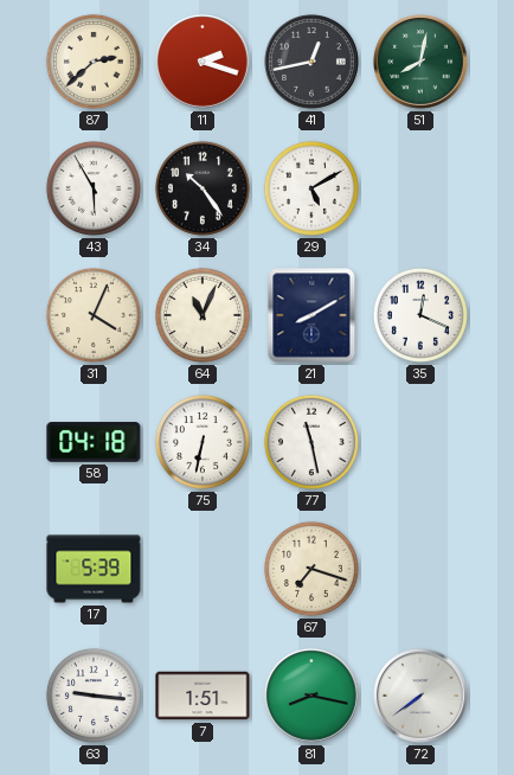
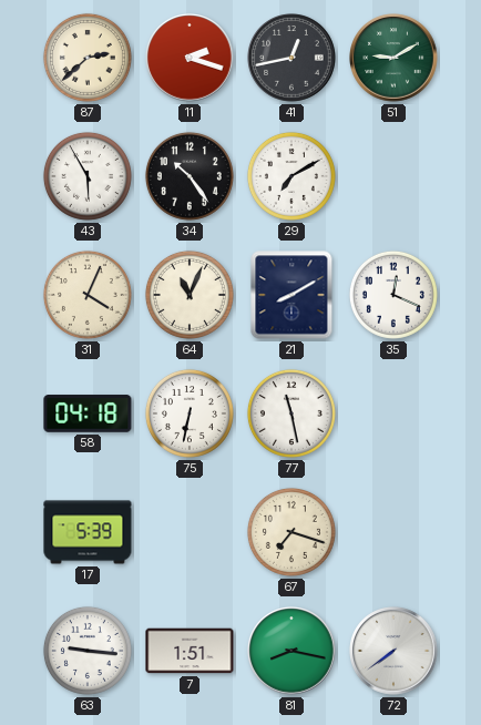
51: 8:02 -> 9:10 (393, 58)
29: 5:10 -> 7:10 (291, 176)
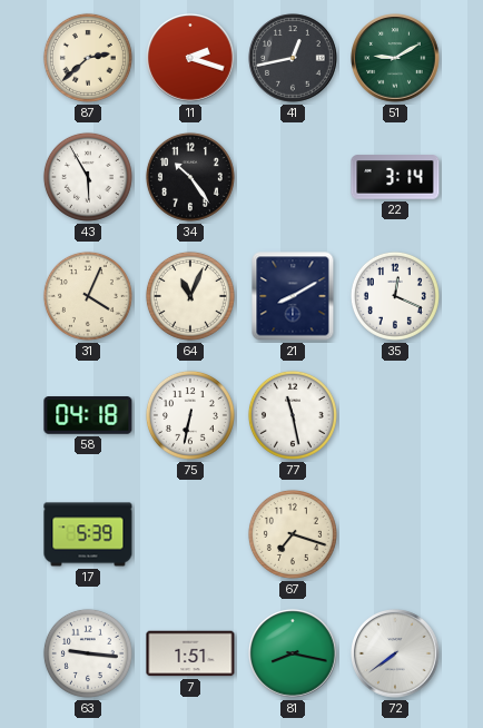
29: 7:10 -> none (291, 176)
22: none -> 3:14 (395, 177)
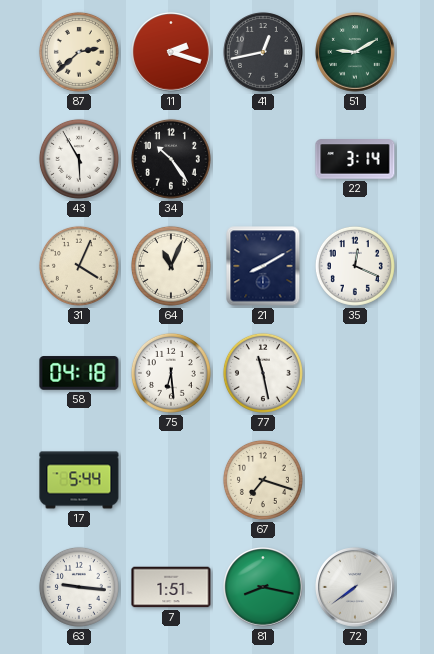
75: 6:32 -> 6:29 (171, 373)
17: 5:39 -> 5:44 (79, 480)
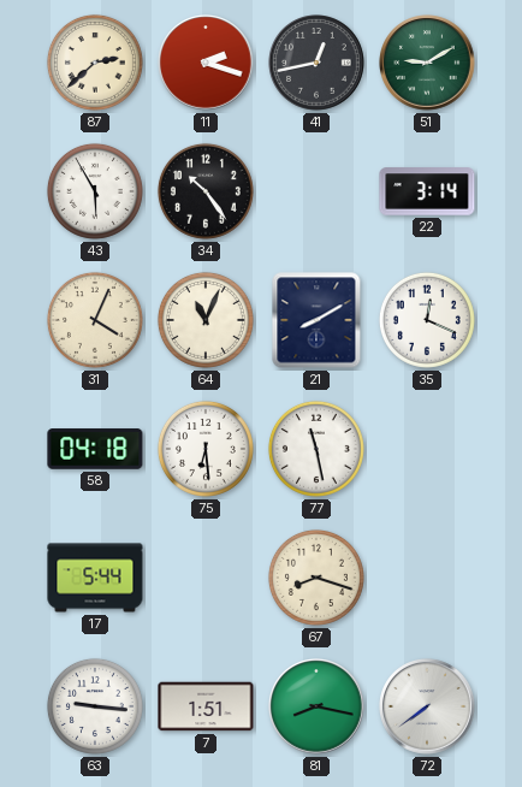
67: 7:18 -> 8:18 (316, 578)
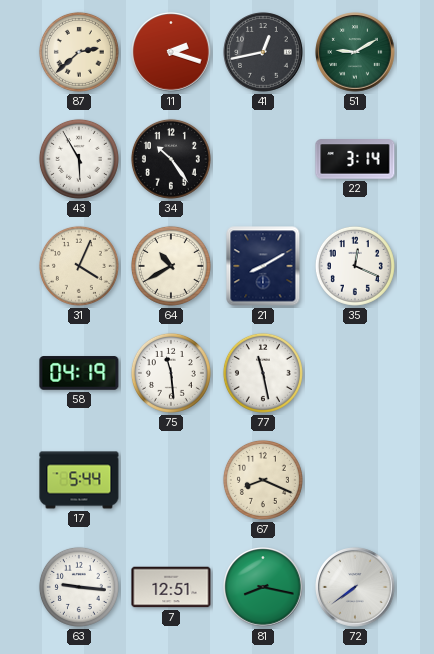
64: 11:04 -> 10:40 (171, 266)
58: 04:18 -> 04:19 (79, 373)
75: 6:29 -> 11:29 (171, 373)
67: 8:18 -> 8:19 (263, 480)
7: 1:51 -> 12:51 (171, 587)
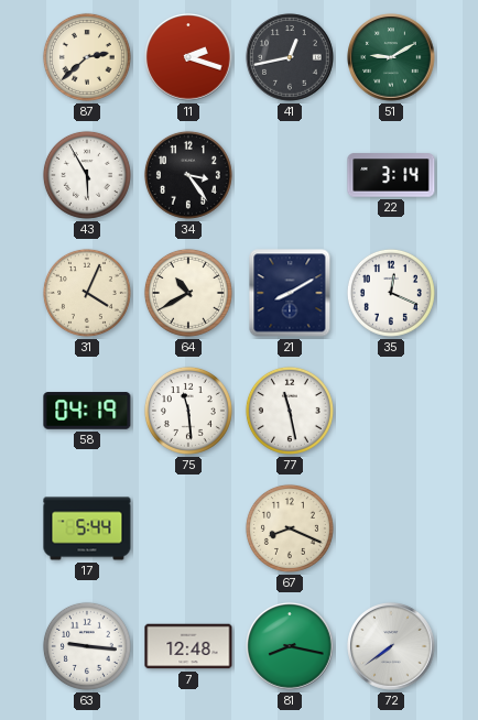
34: 10:24 -> 3:24 (188, 175)
7: 12:51 -> 12:48 (188, 646)
